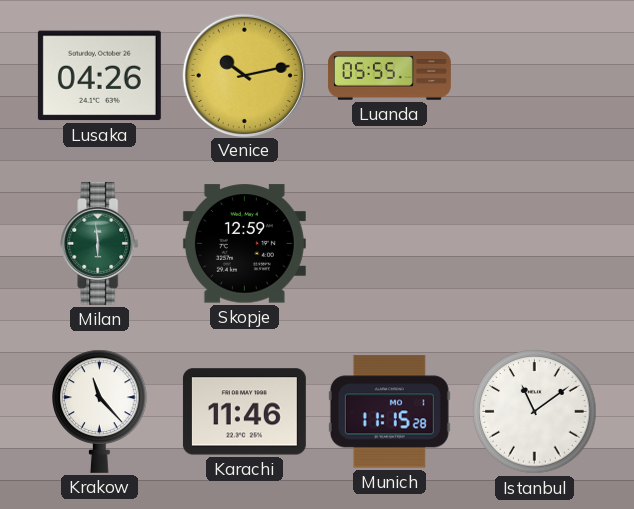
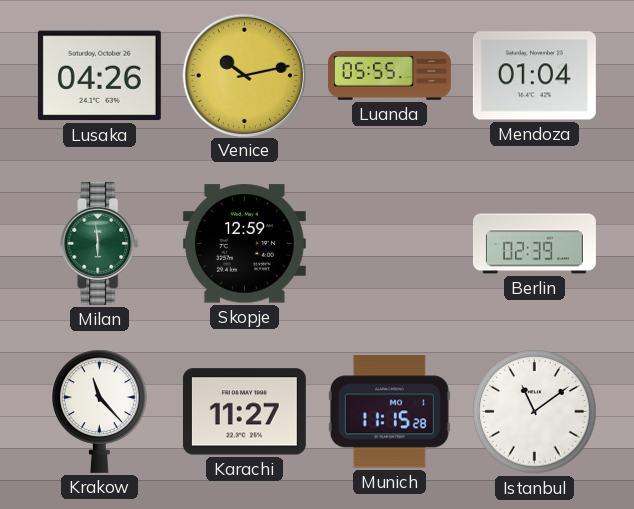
Mendoza: none -> 01:04 (534, 76)
Berlin: none -> 02:39 (534, 244)
Karachi: 11:46 -> 11:27 (244, 412)
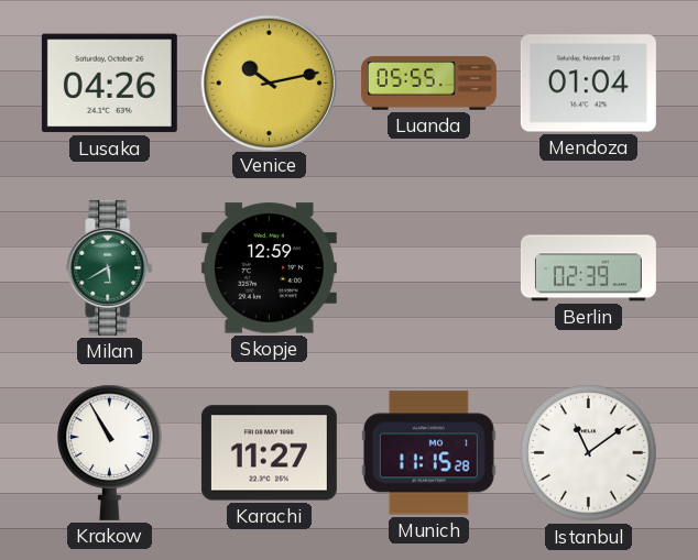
Milan: 5:59 -> 5:40 (110, 267)
Krakow: 11:23 -> 10:55 (110, 452)
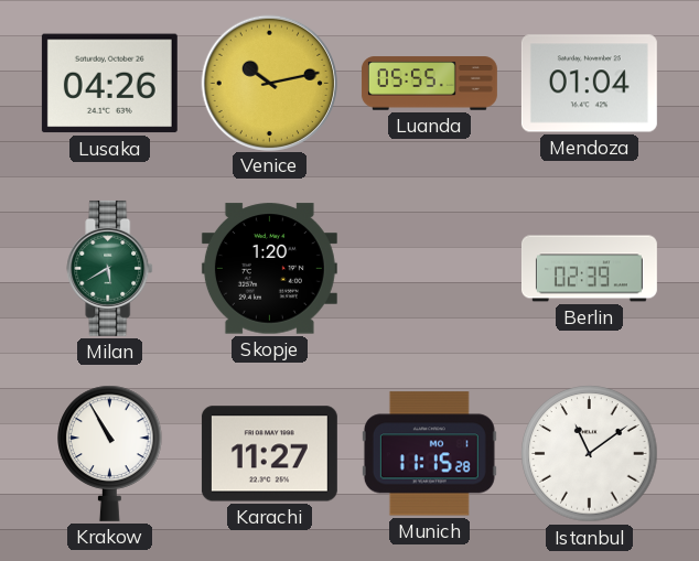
Skopje: 12:59 -> 1:20 (269, 269)
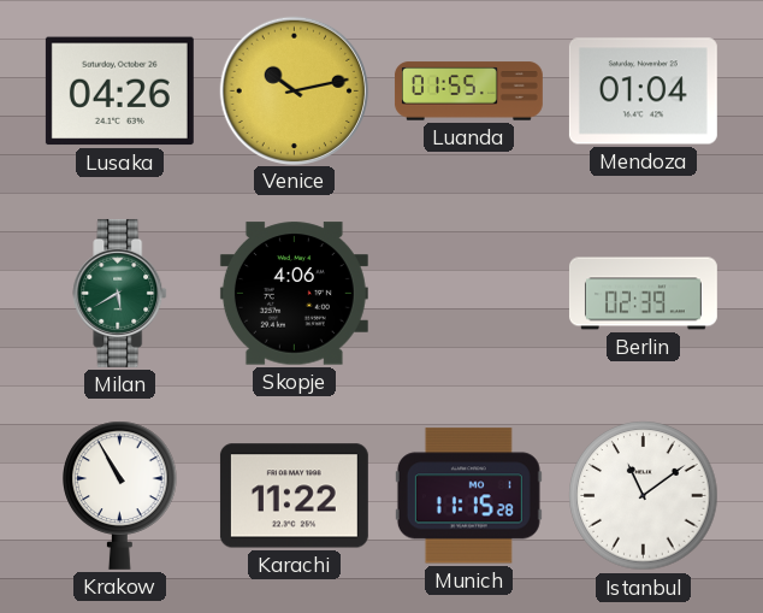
Luanda: 05:55 -> 01:55 (468, 92)
Skopje: 1:20 -> 4:06 (294, 294)
Karachi: 11:27 -> 11:22 (294, 496)
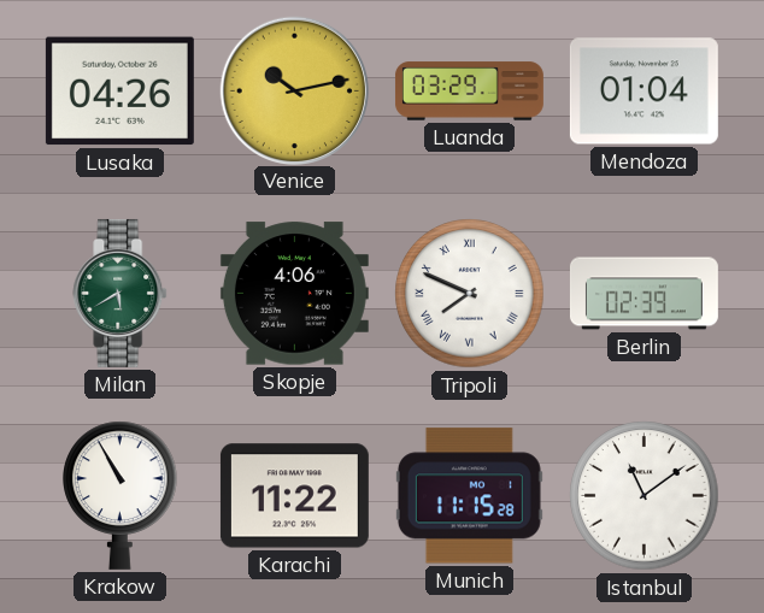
Luanda: 01:55 -> 03:29 (469, 92)
Tripoli: none -> 7:49 (470, 294)
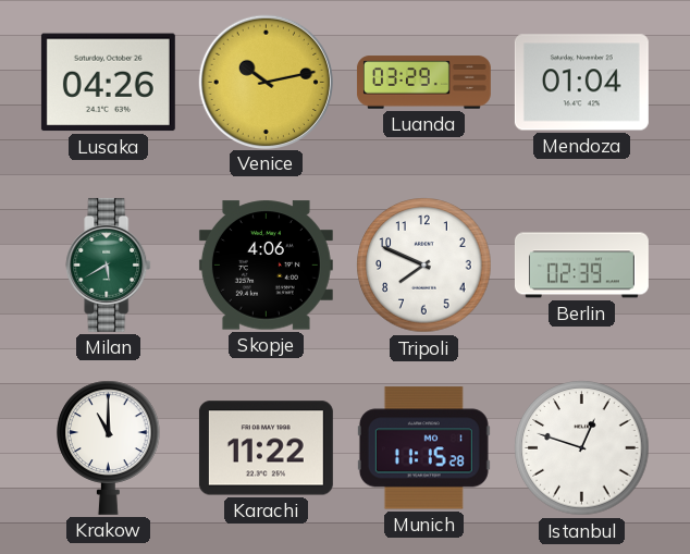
Tripoli numerals: Roman -> Arabic (424, 266)
Krakow: 10:55 -> 11:00 (109, 447)
Istanbul: 11:09 -> 12:48 (582, 448)
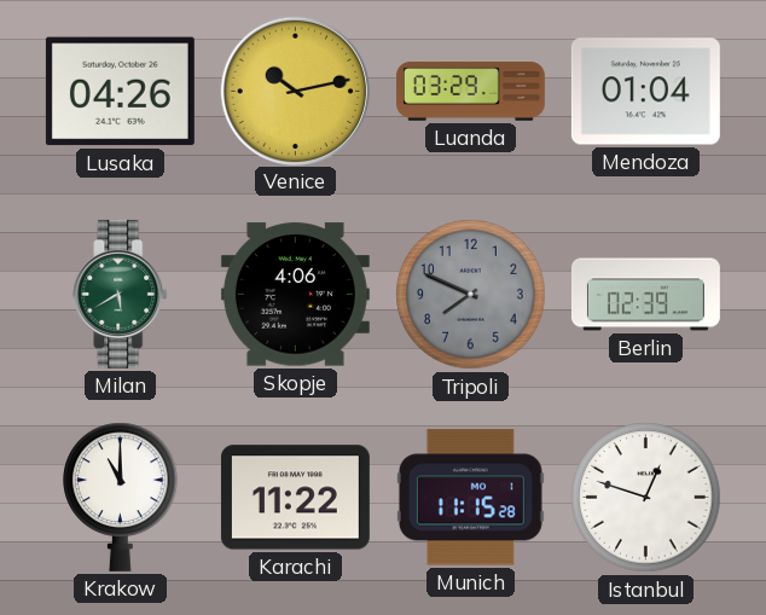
Tripoli dial: white -> grey (471, 295)
